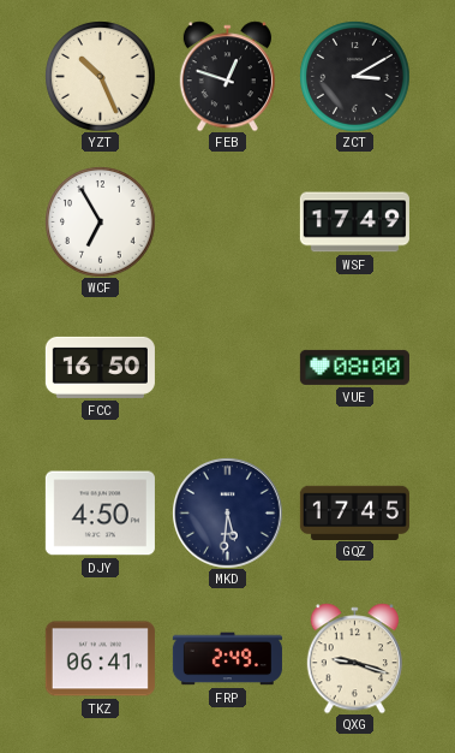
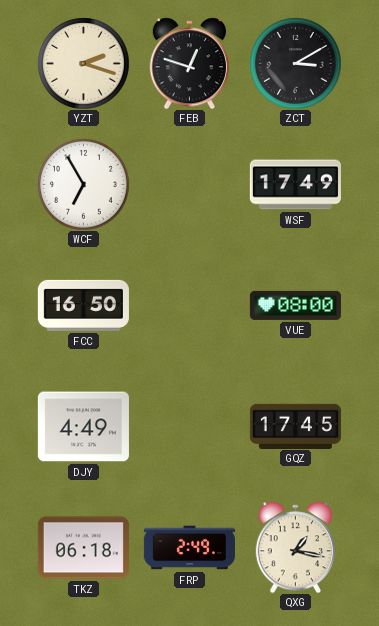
YZT: 10:26 -> 2:18 (83, 63)
DJY: 4:50 -> 4:49 (83, 427)
MKD: 5:31 -> none (228, 514)
TKZ: 06:41 -> 06:18 (83, 548)
QXG: 9:18 -> 1:17 (295, 547)
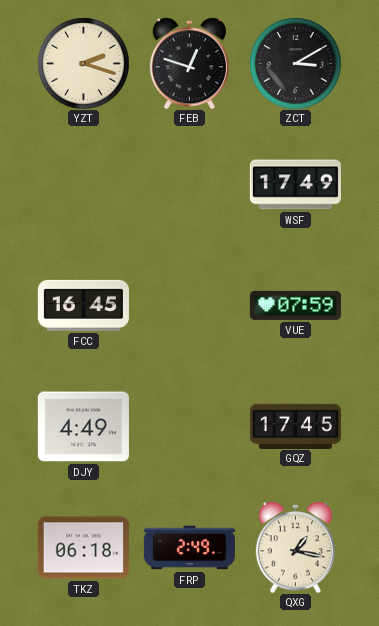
WCF: 6:55 -> none (83, 184)
FCC: 16:50 -> 16:45 (83, 305)
VUE: 08:00 -> 07:59 (295, 305)
